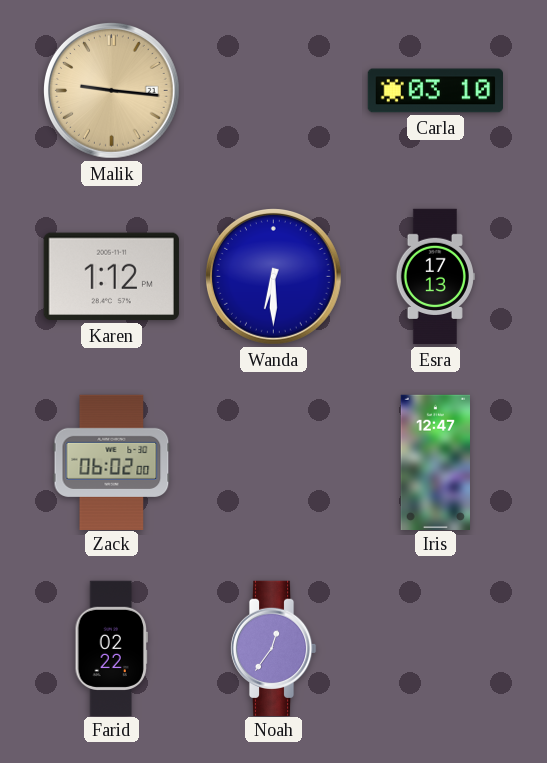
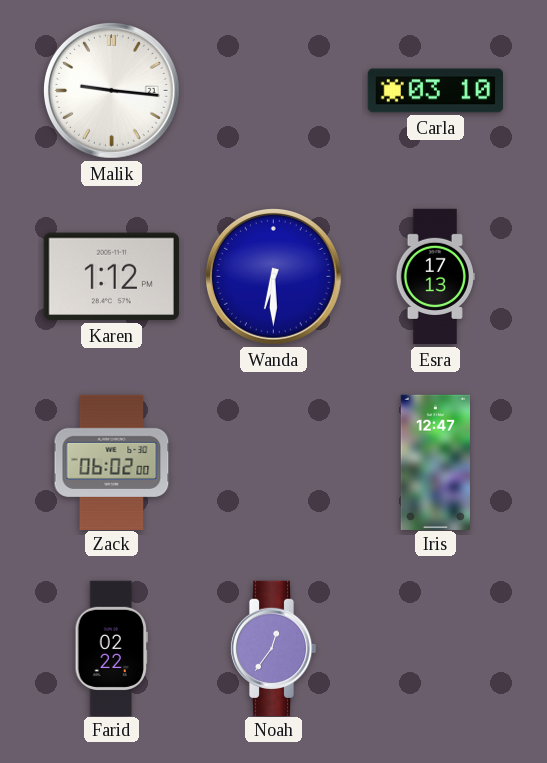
Malik dial: champagne -> white (112, 91)
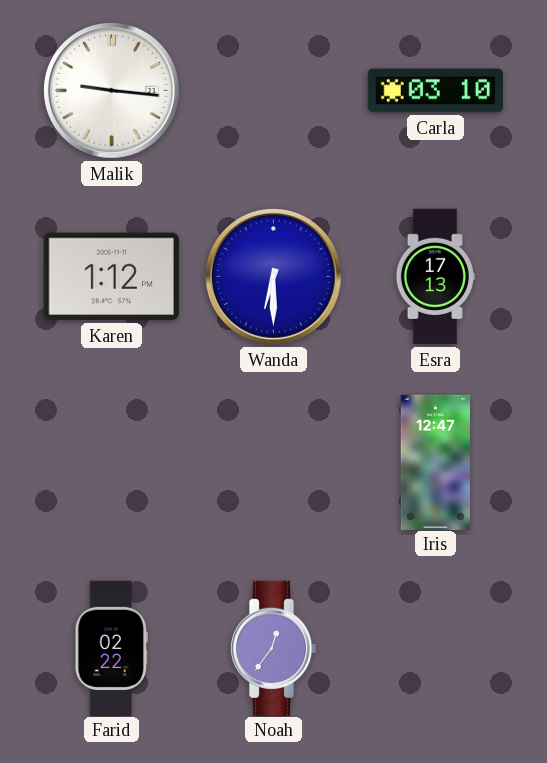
Zack: 06:02 -> none (112, 462)
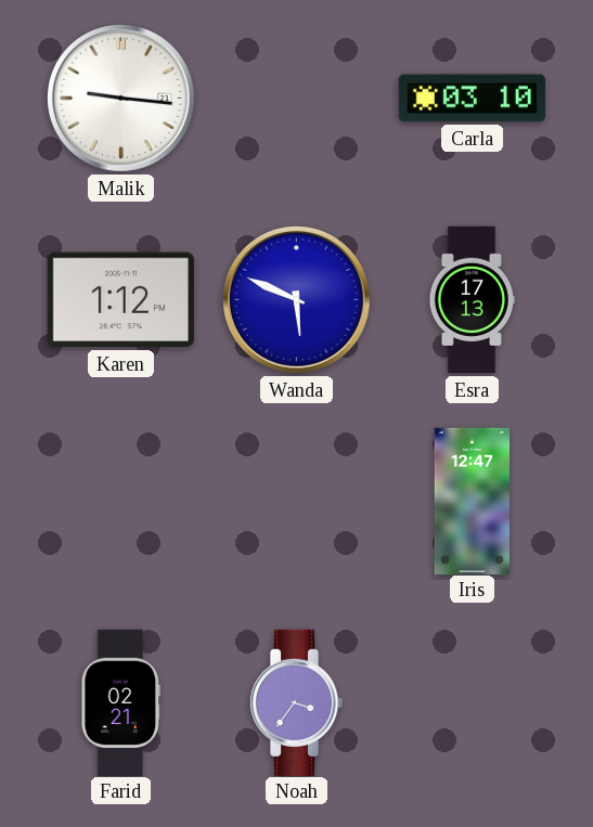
Wanda: 6:30 -> 5:49 (297, 300)
Farid: 02:22 -> 02:21 (120, 702)
Noah: 12:36 -> 3:36 (296, 702)
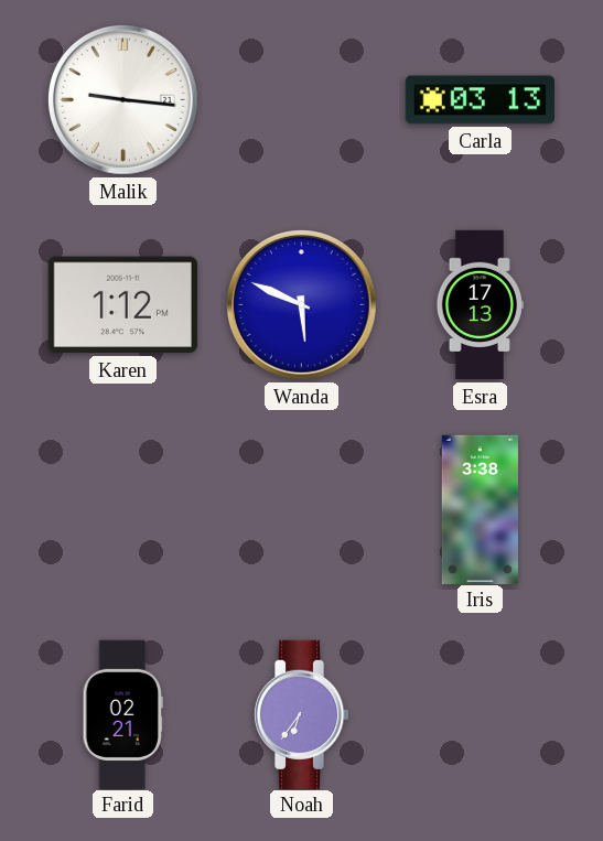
Carla: 03:10 -> 03:13 (480, 100)
Iris: 12:47 -> 3:38 (480, 509)
Noah: 3:36 -> 6:36 (301, 714)
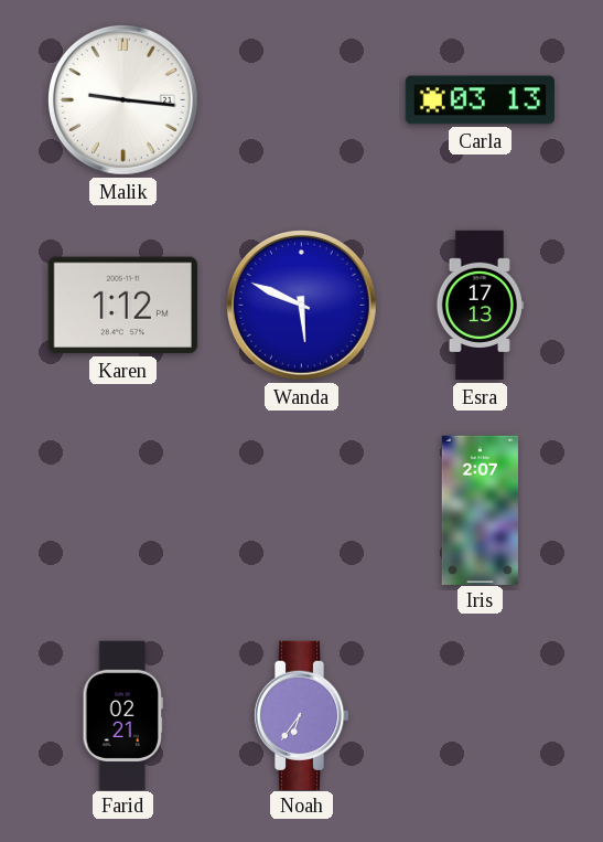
Iris: 3:38 -> 2:07 (480, 510)
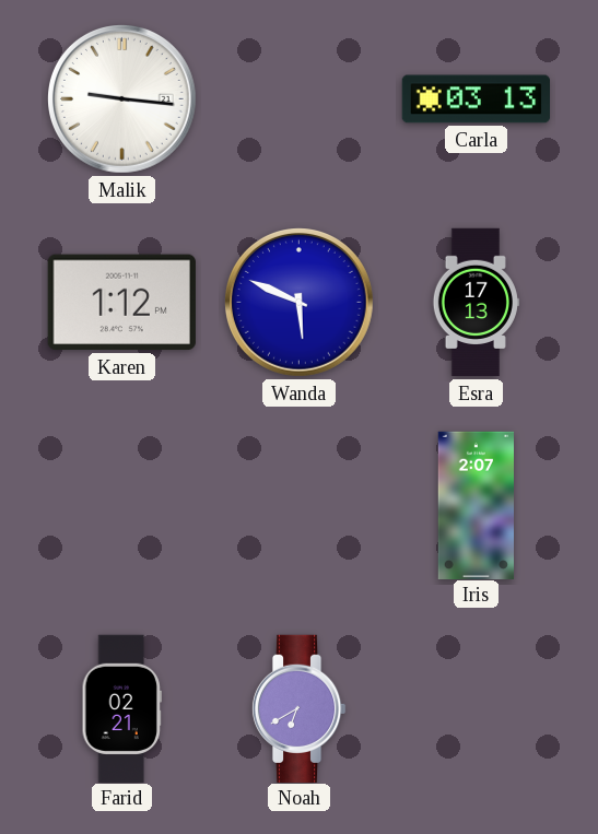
Noah: 6:36 -> 6:40 (298, 708)
